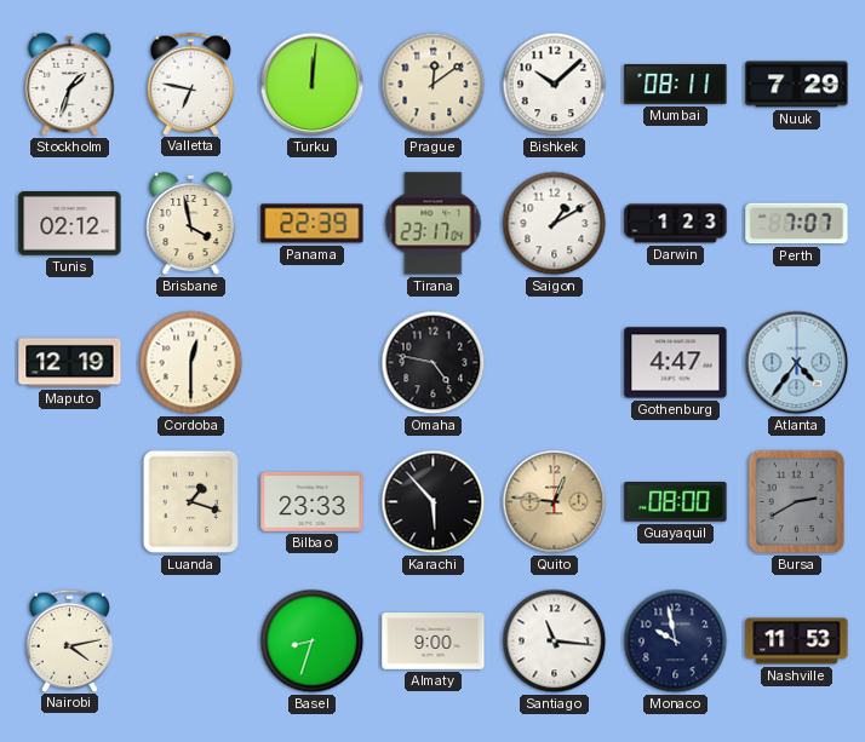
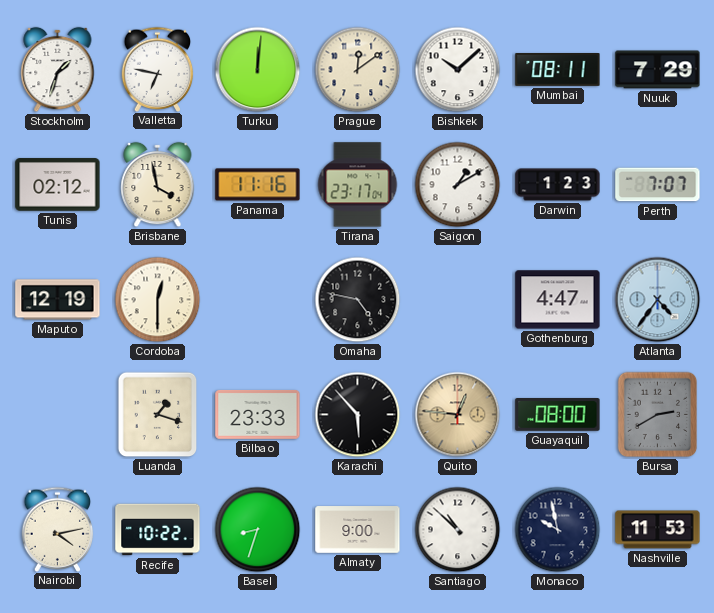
Panama: 22:39 -> 11:16 (258, 185)
Recife: none -> 10:22 (158, 530)
Santiago: 11:16 -> 10:52 (458, 530)
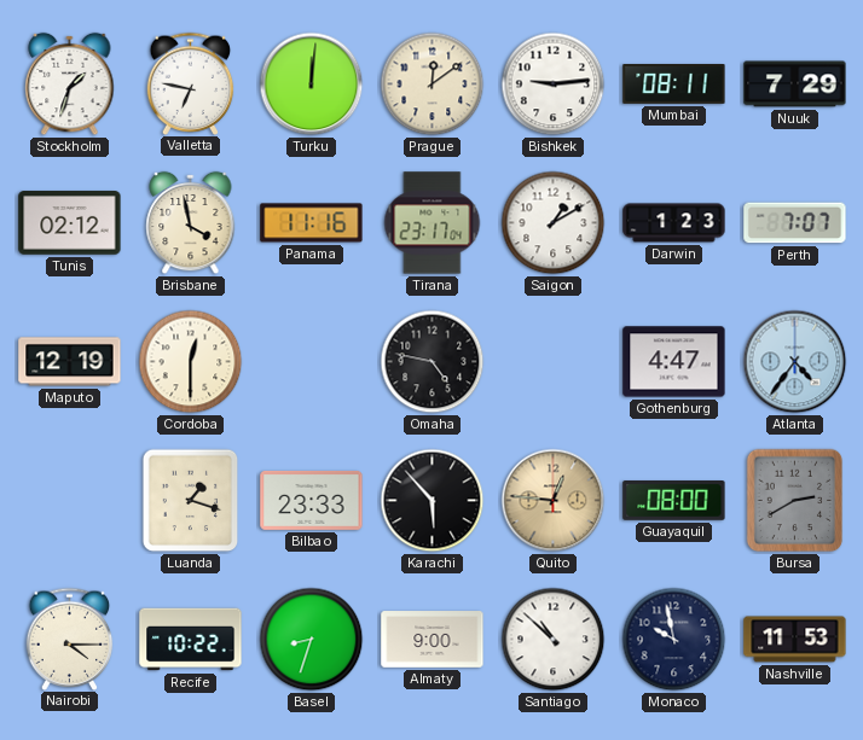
Bishkek: 10:08 -> 9:14 (554, 85)
Nairobi: 4:13 -> 4:15 (70, 639)
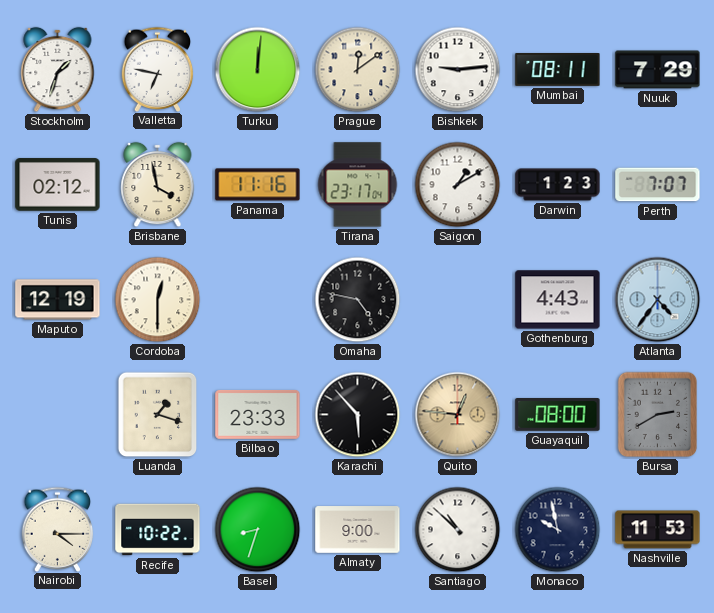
Gothenburg: 4:47 -> 4:43 (558, 300)
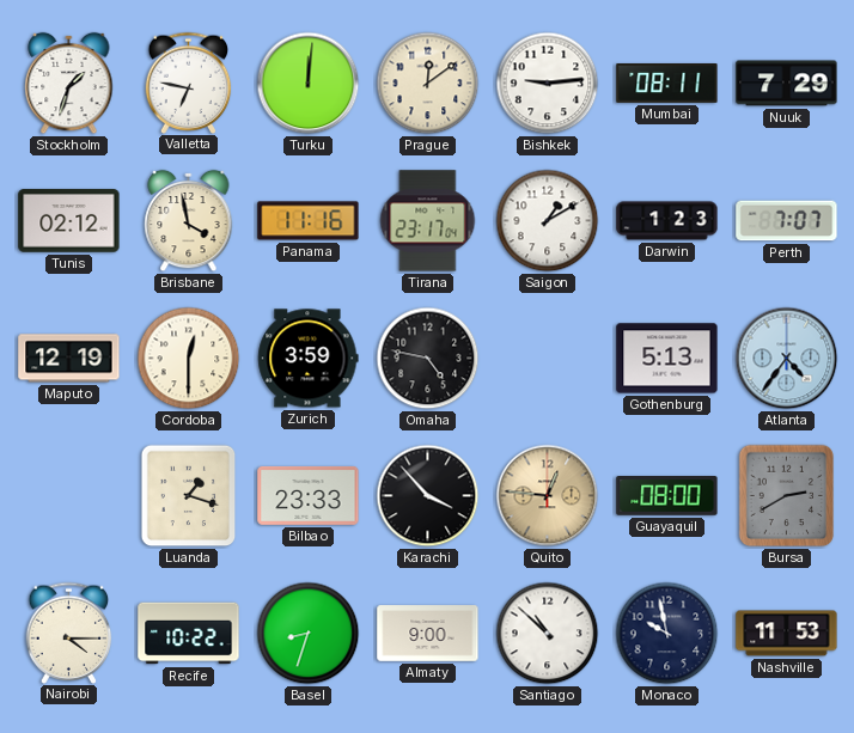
Zurich: none -> 3:59 (309, 359)
Gothenburg: 4:43 -> 5:13 (667, 359)
Karachi: 5:53 -> 3:53 (428, 496)
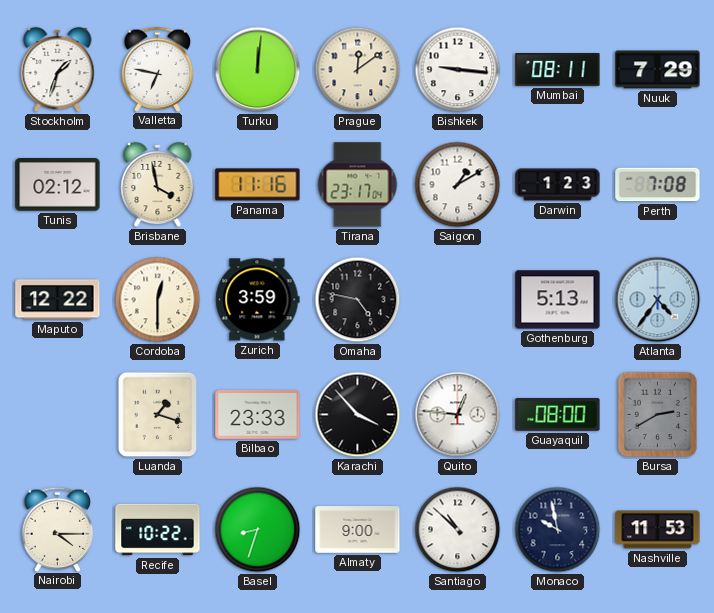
Bishkek: 9:14 -> 9:16 (458, 70)
Perth: 7:07 -> 7:08 (658, 185)
Maputo: 12:19 -> 12:22 (58, 300)
Quito dial: champagne -> white (458, 415)
